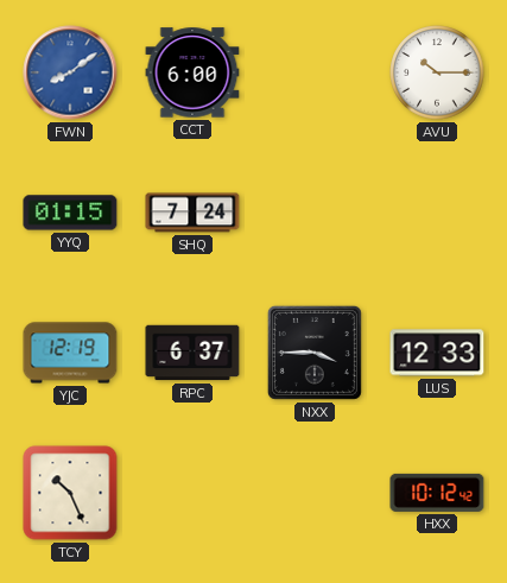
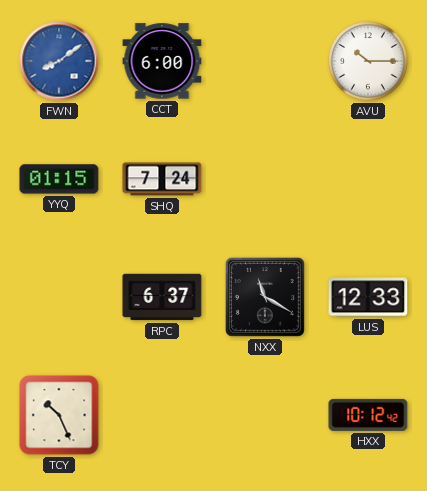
YJC: 12:19 -> none (70, 353)
NXX: 3:45 -> 11:20 (265, 297)
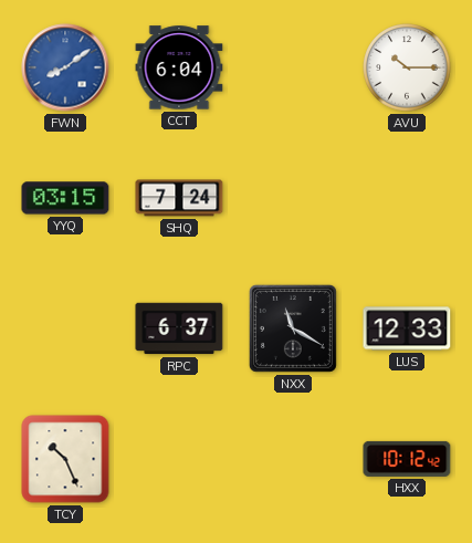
CCT: 6:00 -> 6:04 (179, 67)
YYQ: 01:15 -> 03:15 (65, 198)
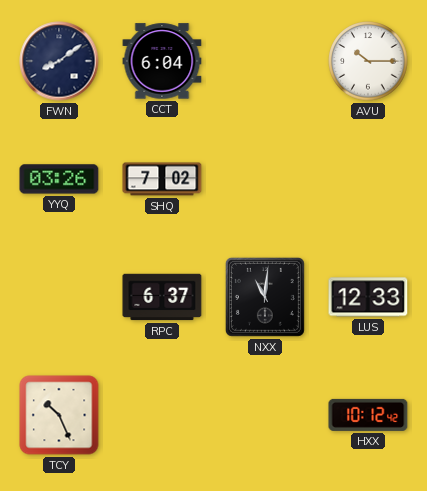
FWN dial: blue -> navy (59, 61)
YYQ: 03:15 -> 03:26 (59, 179)
SHQ: 7:24 -> 7:02 (162, 179)
NXX: 11:20 -> 11:01 (265, 297)
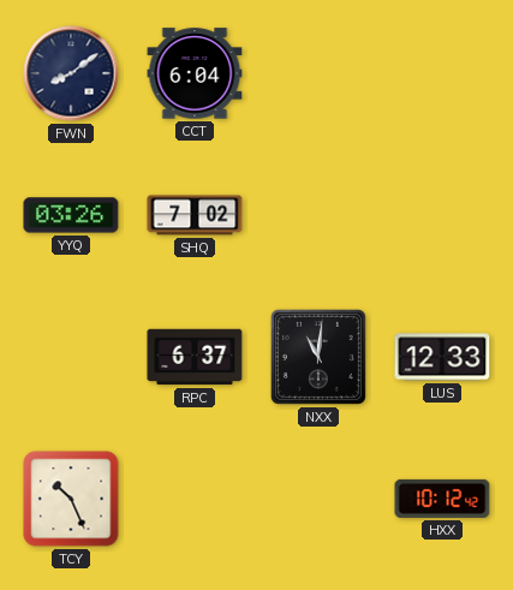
AVU: 10:15 -> none (368, 61)
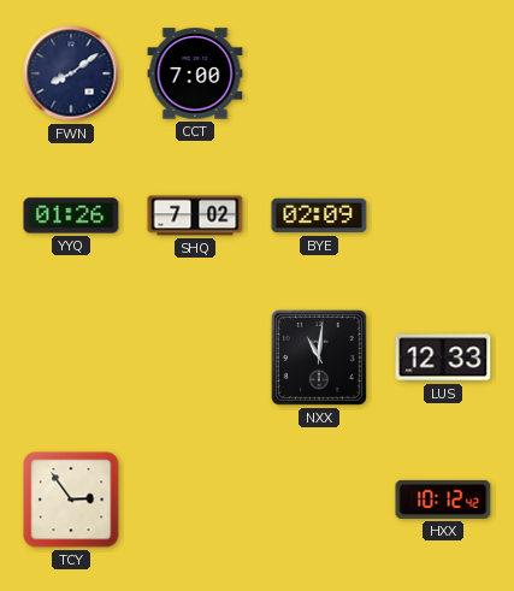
CCT: 6:04 -> 7:00 (195, 73)
YYQ: 03:26 -> 01:26 (71, 215)
BYE: none -> 02:09 (319, 215)
RPC: 6:37 -> none (195, 357)
TCY: 10:26 -> 2:54 (71, 500)
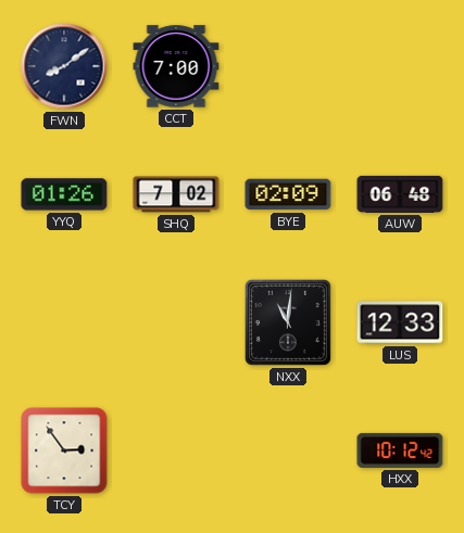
AUW: none -> 06:48 (400, 194)
